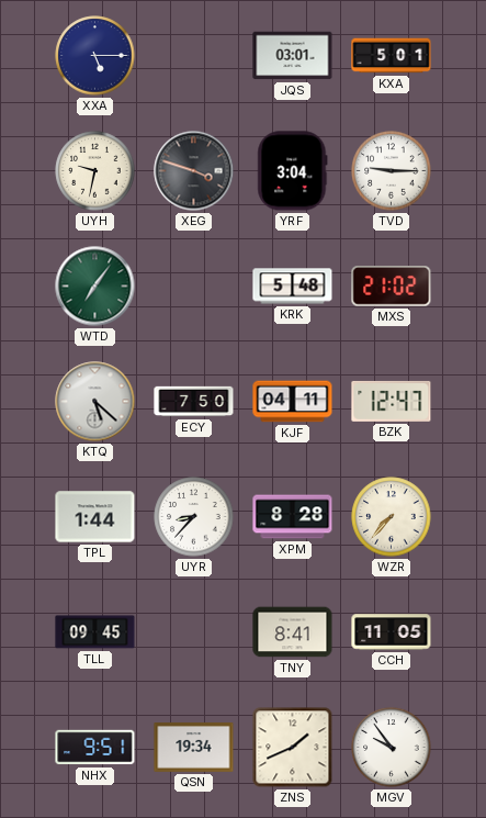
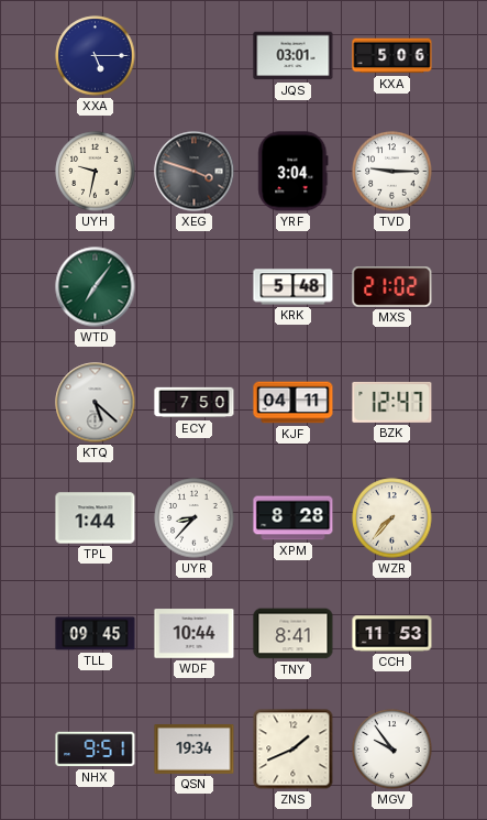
KXA: 5:01 -> 5:06 (392, 56)
WDF: none -> 10:44 (195, 634)
CCH: 11:05 -> 11:53 (392, 634)
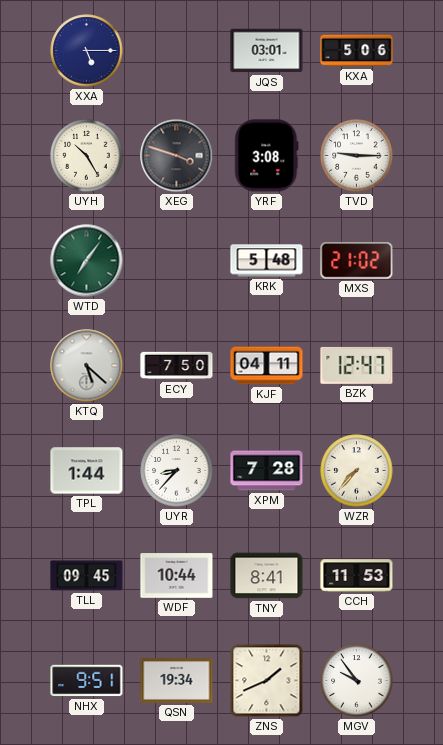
UYH: 9:32 -> 10:25 (87, 156)
YRF: 3:04 -> 3:08 (267, 156)
XPM: 8:28 -> 7:28 (267, 471)
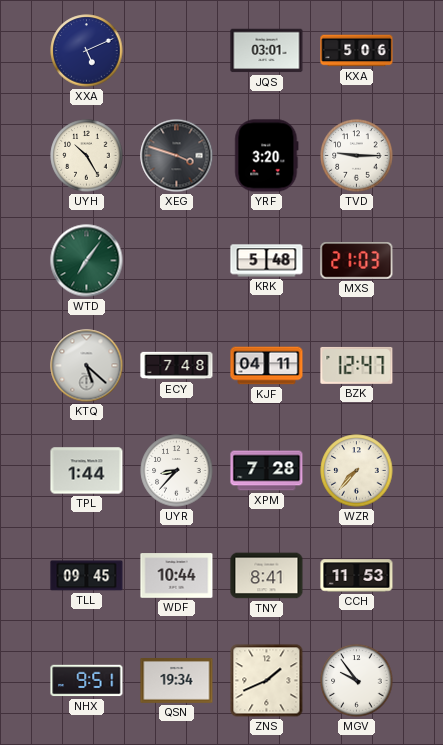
XXA: 5:15 -> 5:11 (87, 51)
YRF: 3:08 -> 3:20 (267, 156)
MXS: 21:02 -> 21:03 (357, 261)
ECY: 7:50 -> 7:48 (177, 366)
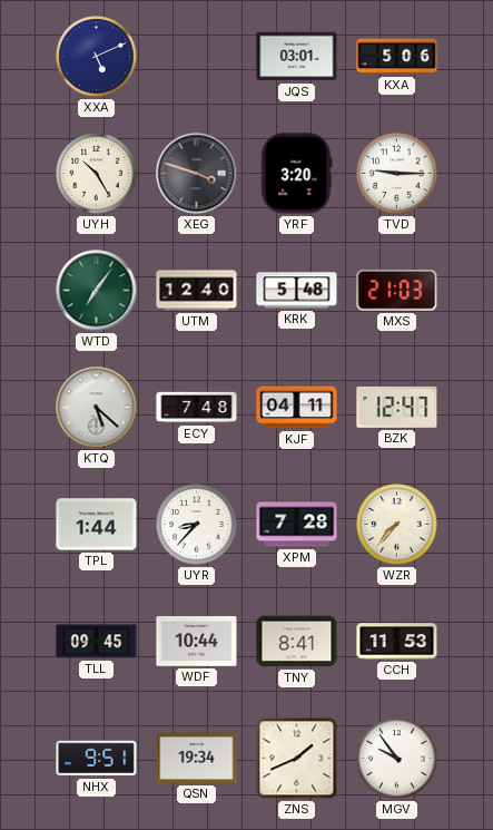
UTM: none -> 12:40 (197, 291)
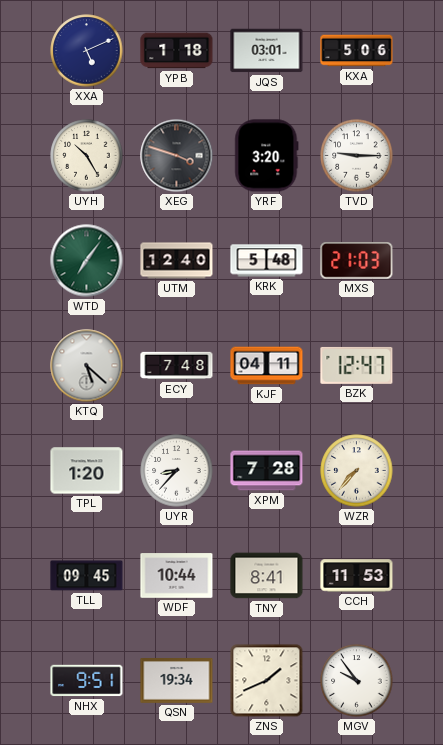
YPB: none -> 1:18 (177, 51)
TPL: 1:44 -> 1:20 (87, 471)
